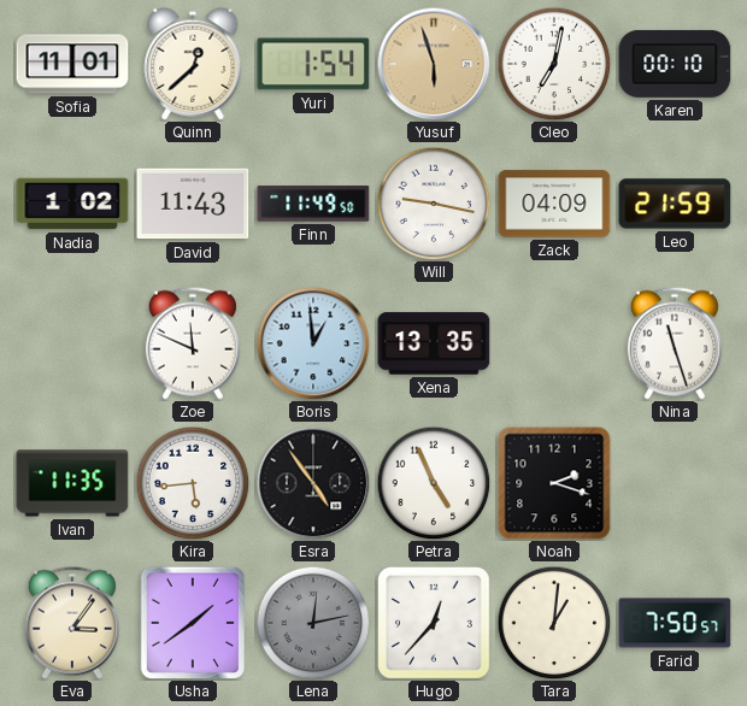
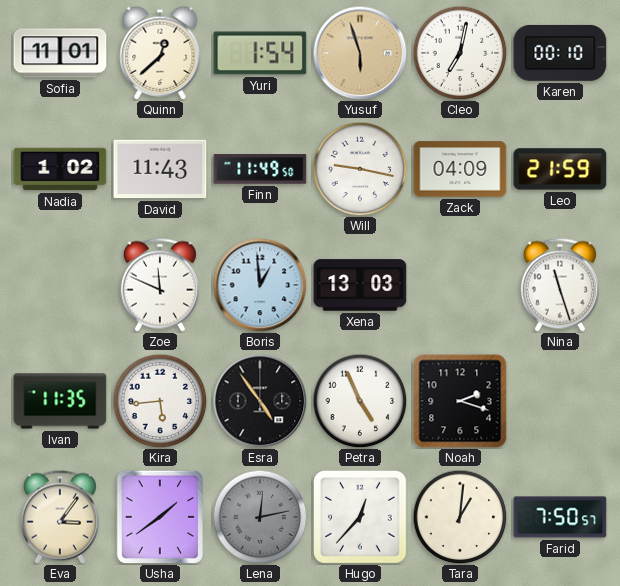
Xena: 13:35 -> 13:03 (360, 285)
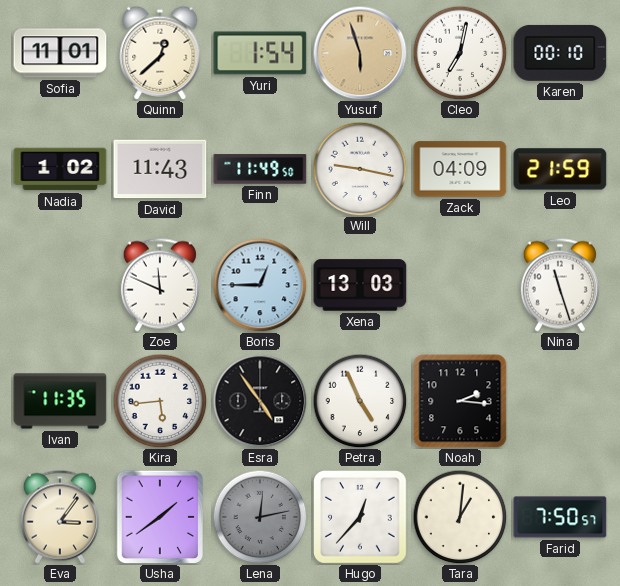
Boris: 12:59 -> 12:45 (260, 285)
Noah: 2:18 -> 2:16 (460, 401)
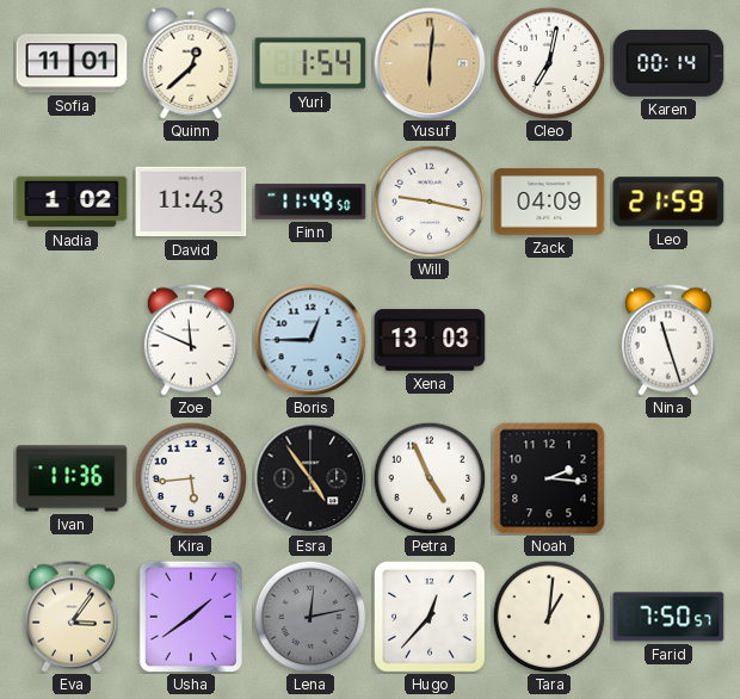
Yusuf: 5:57 -> 6:01 (430, 63)
Karen: 00:10 -> 00:14 (668, 63)
Ivan: 11:35 -> 11:36 (72, 478)
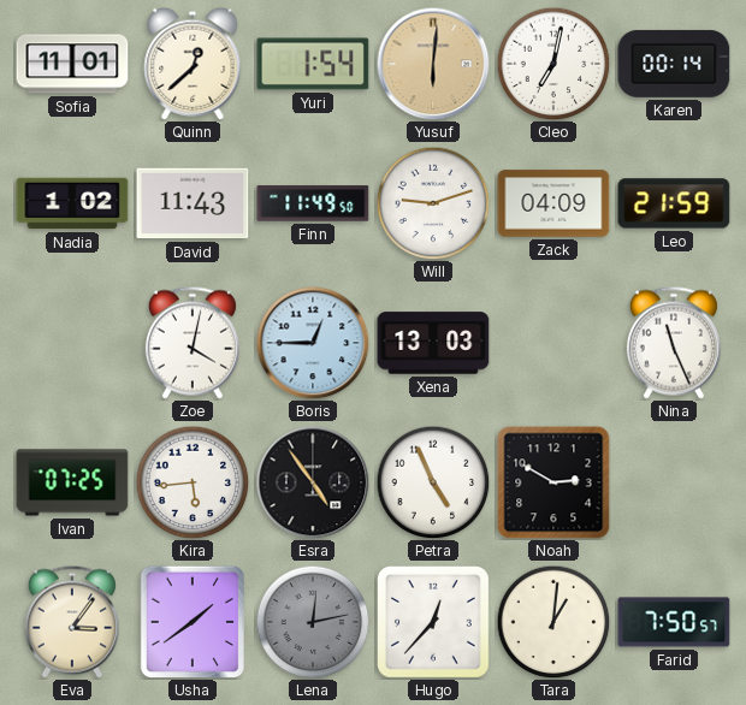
Will: 9:17 -> 9:12 (433, 203)
Zoe: 11:49 -> 4:02 (193, 343)
Nina: 11:27 -> 11:26 (674, 343)
Ivan: 11:36 -> 07:25 (72, 482)
Noah: 2:16 -> 2:50 (553, 482)
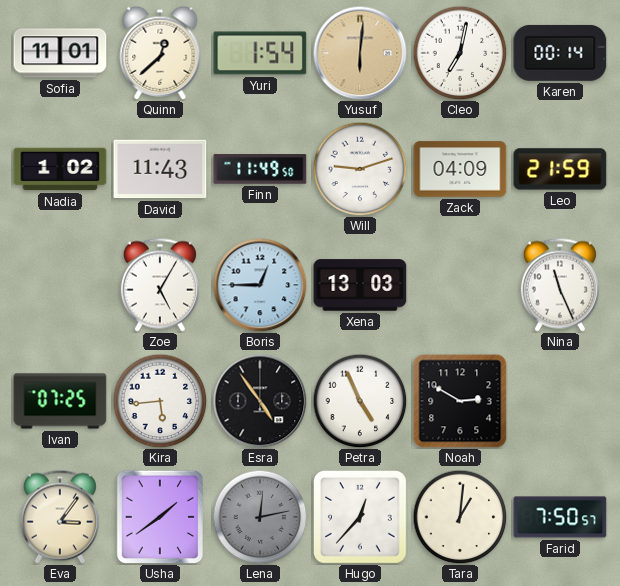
Zoe: 4:02 -> 5:05 (160, 285)
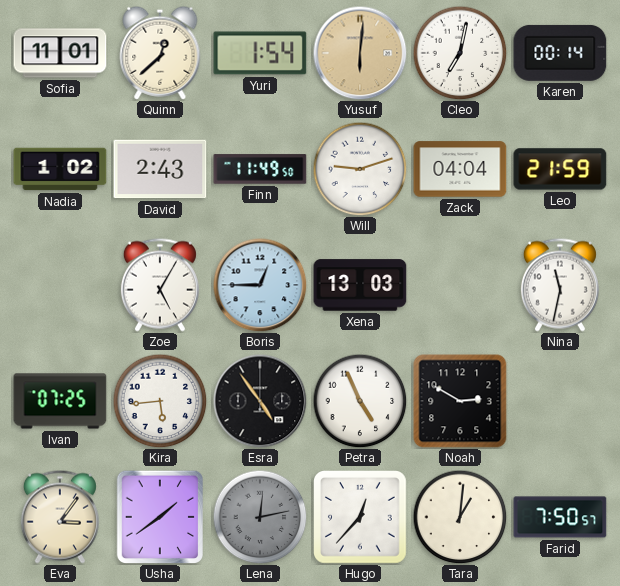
David: 11:43 -> 2:43 (160, 169)
Zack: 04:09 -> 04:04 (460, 169)
Nina: 11:26 -> 11:32 (560, 285)
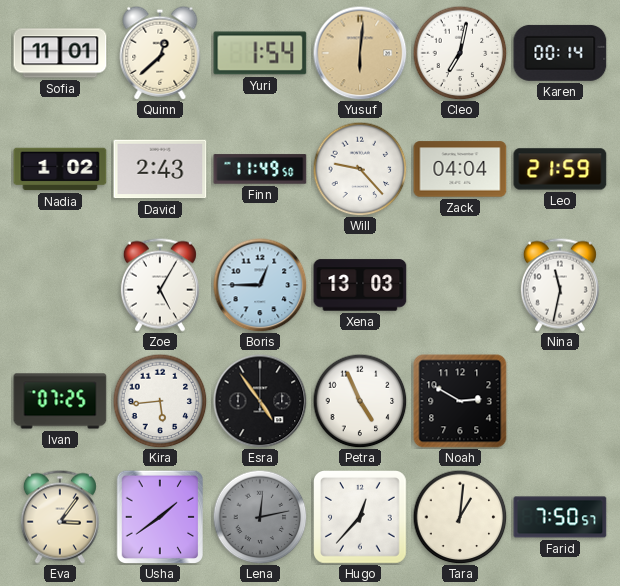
Will: 9:12 -> 9:23 (360, 169)
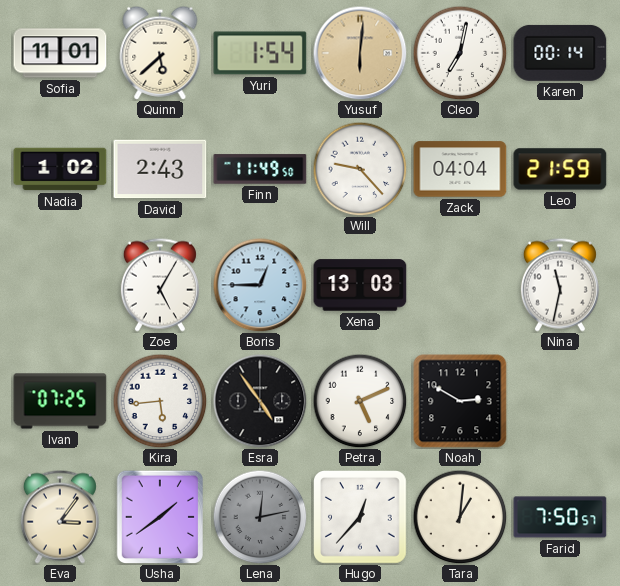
Quinn: 12:38 -> 5:38 (160, 53)
Petra: 4:56 -> 5:11 (360, 401)
